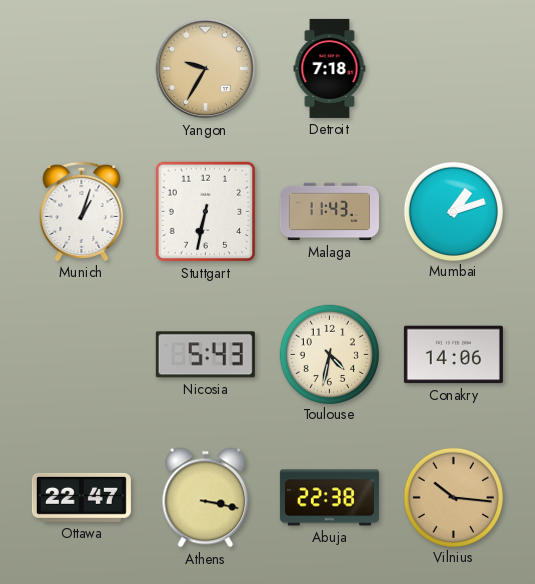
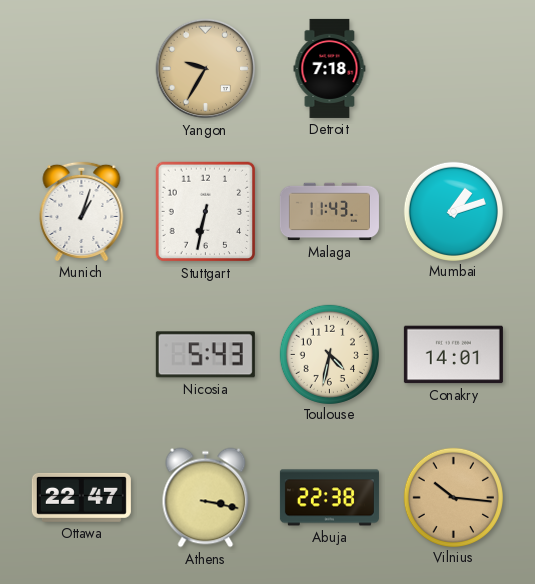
Conakry: 14:06 -> 14:01 (453, 355)
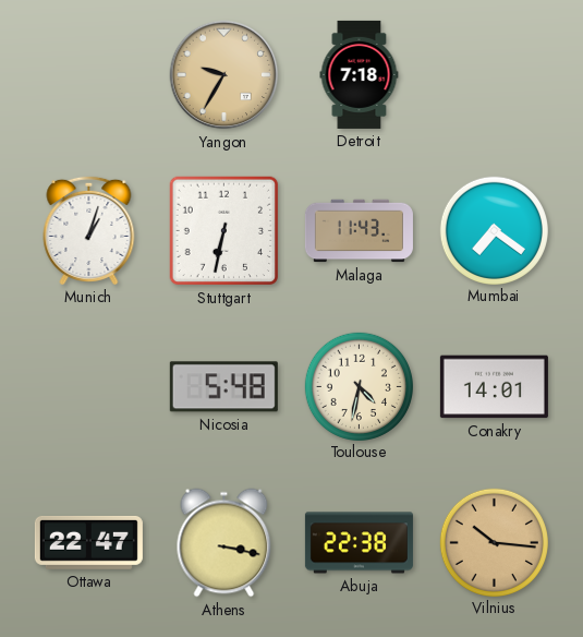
Mumbai: 1:12 -> 7:21 (494, 230)
Nicosia: 5:43 -> 5:48 (223, 387)
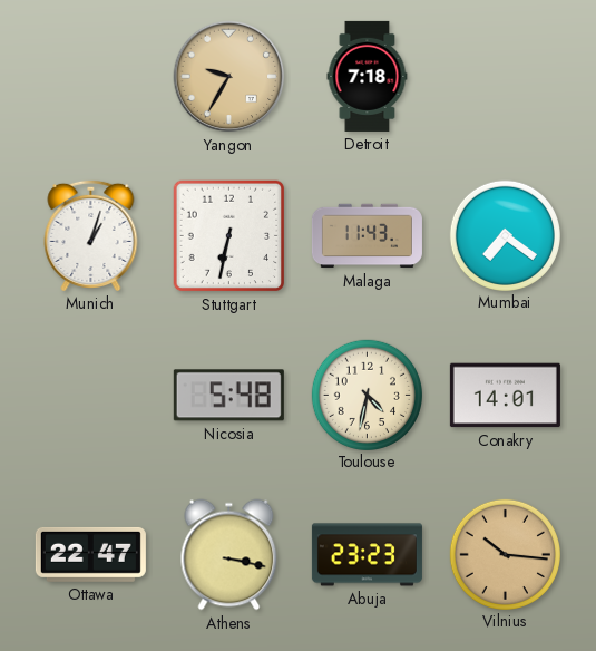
Abuja: 22:38 -> 23:23 (367, 555)
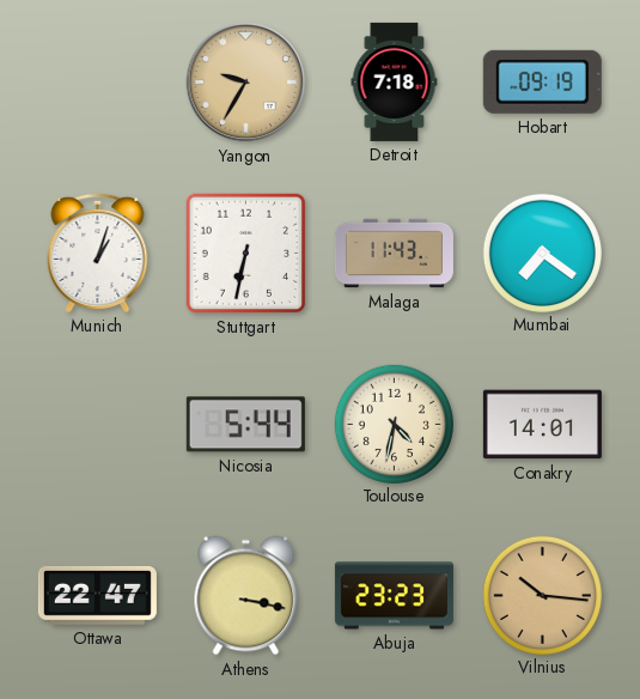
Hobart: none -> 09:19 (542, 81)
Nicosia: 5:48 -> 5:44 (245, 425)
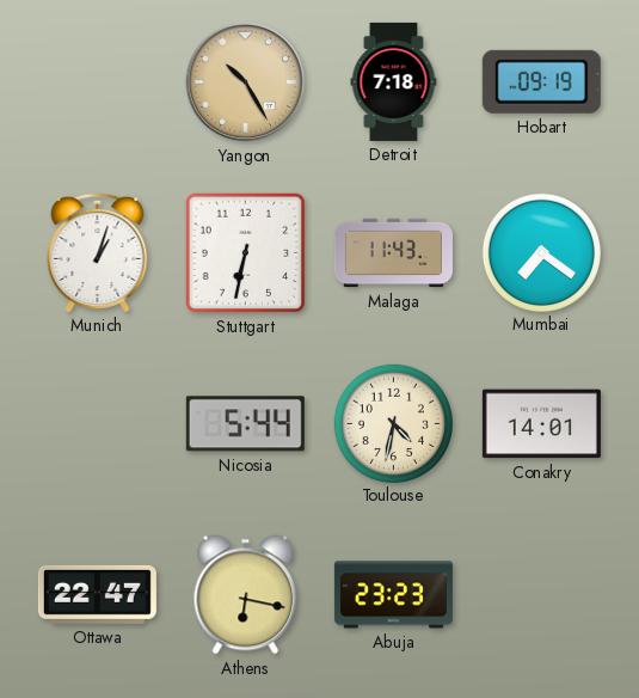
Yangon: 9:35 -> 10:25 (246, 82)
Athens: 3:17 -> 6:17 (246, 595)
Vilnius: 10:16 -> none (542, 595)
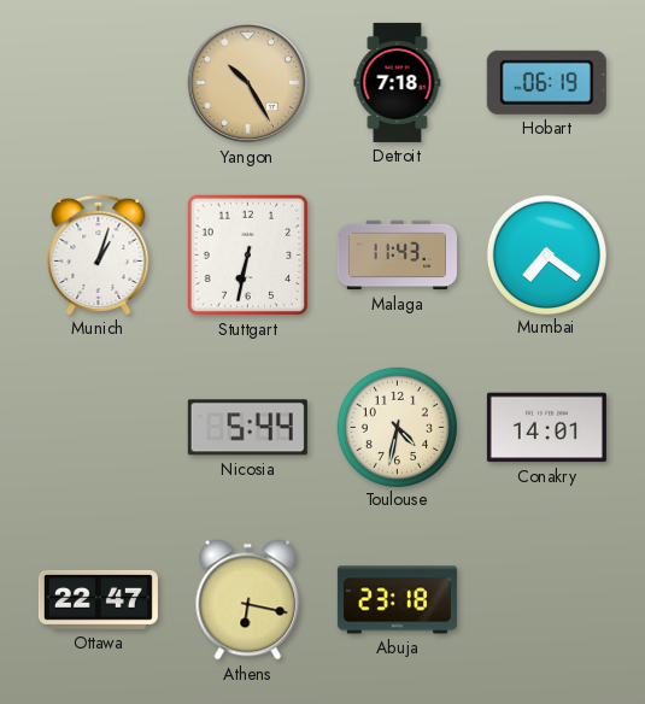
Hobart: 09:19 -> 06:19 (546, 82)
Abuja: 23:23 -> 23:18 (397, 600)
